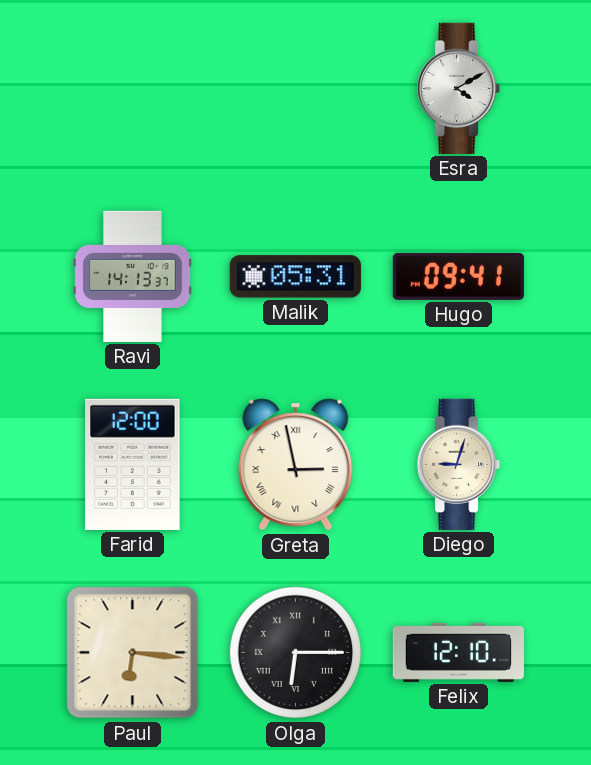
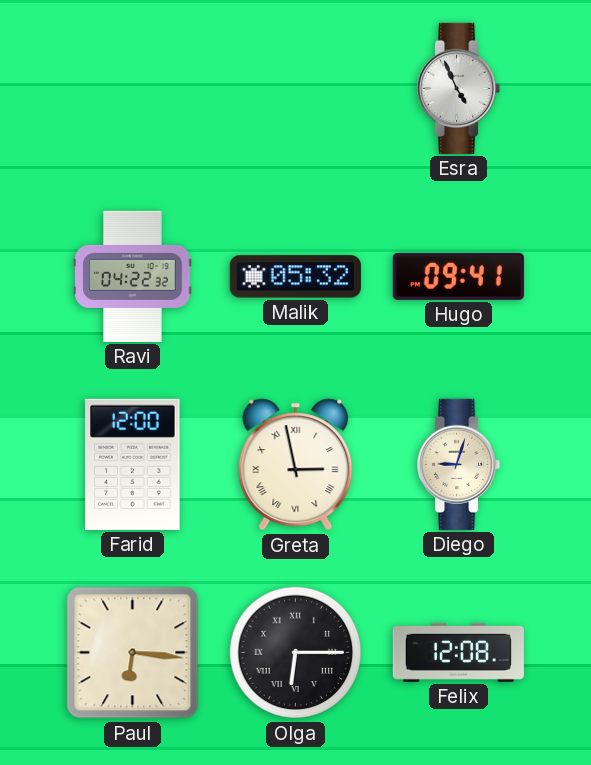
Esra: 4:10 -> 4:56 (459, 88)
Ravi: 14:13 -> 04:22 (133, 276)
Malik: 05:31 -> 05:32 (295, 277)
Felix: 12:10 -> 12:08 (458, 652)
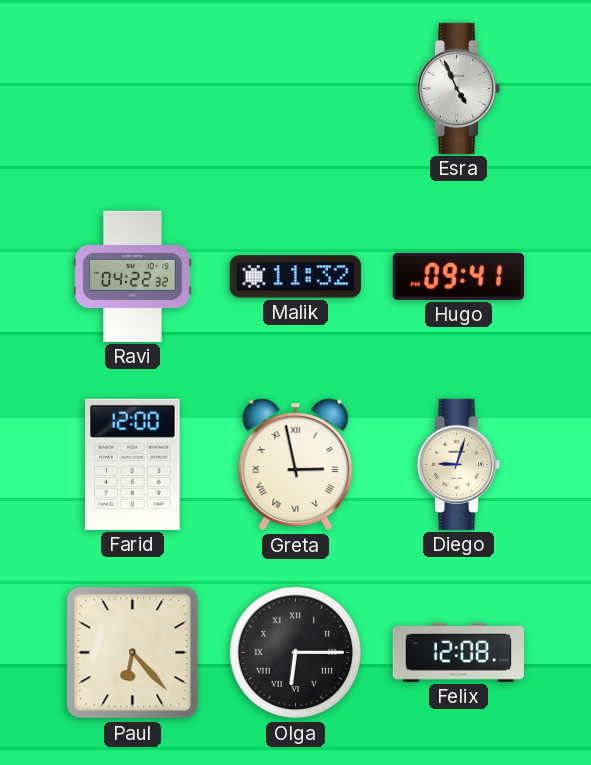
Malik: 05:32 -> 11:32 (295, 277)
Paul: 6:16 -> 6:23 (133, 653)
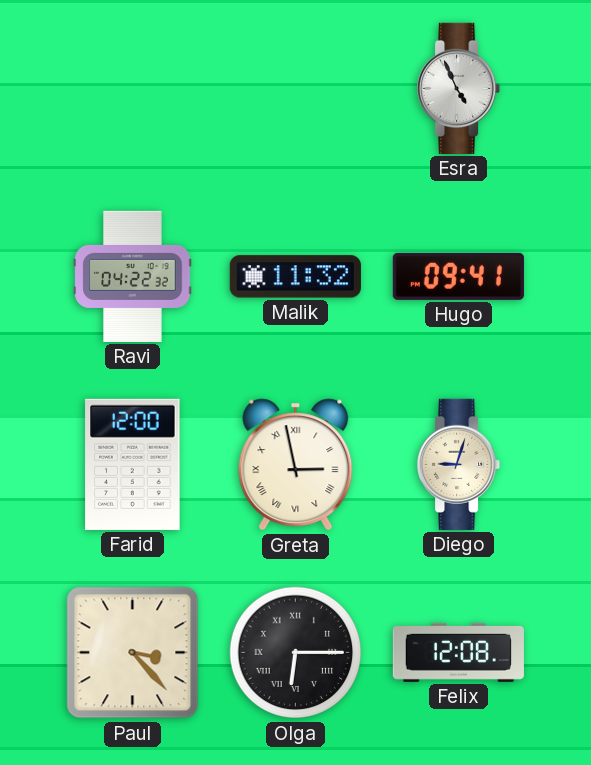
Paul: 6:23 -> 3:23 (133, 653)
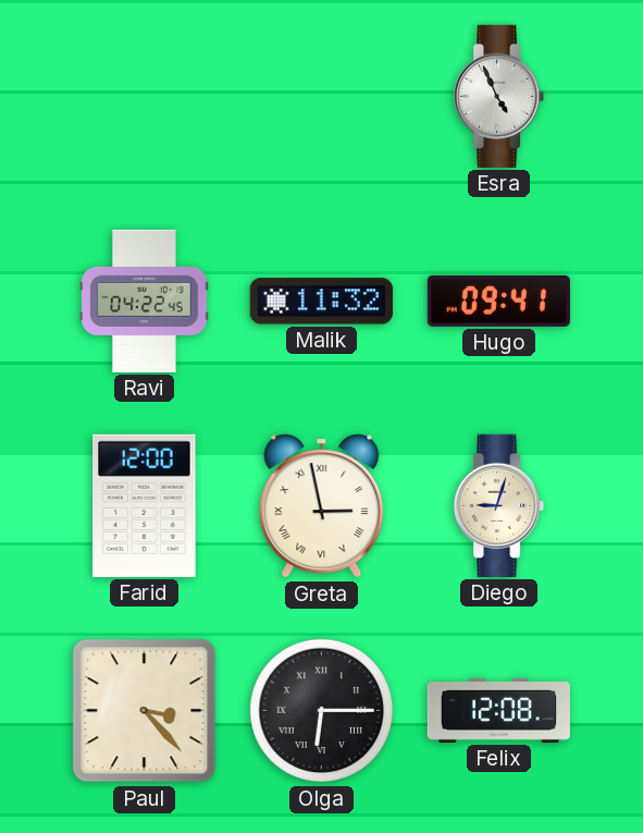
Ravi: 04:22:32 -> 04:22:45 (145, 301)
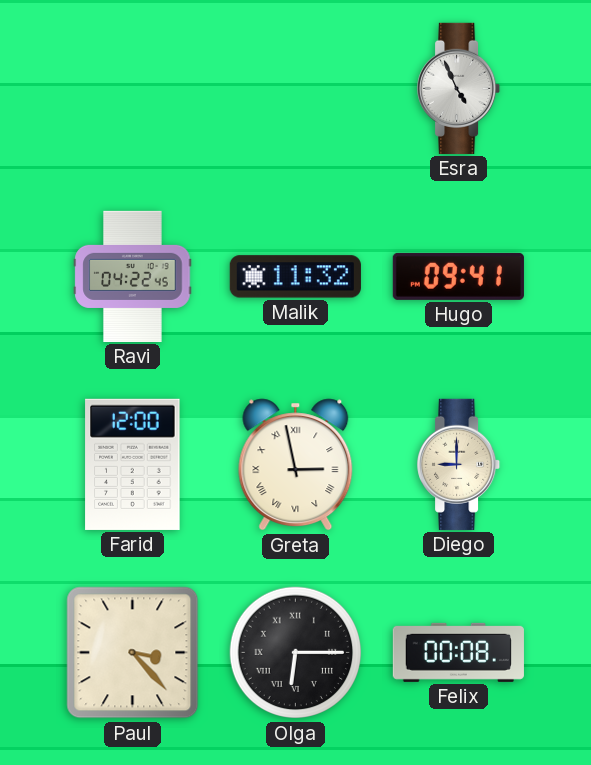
Diego: 9:03 -> 9:00 (459, 464)
Felix: 12:08 -> 00:08 (458, 652)
